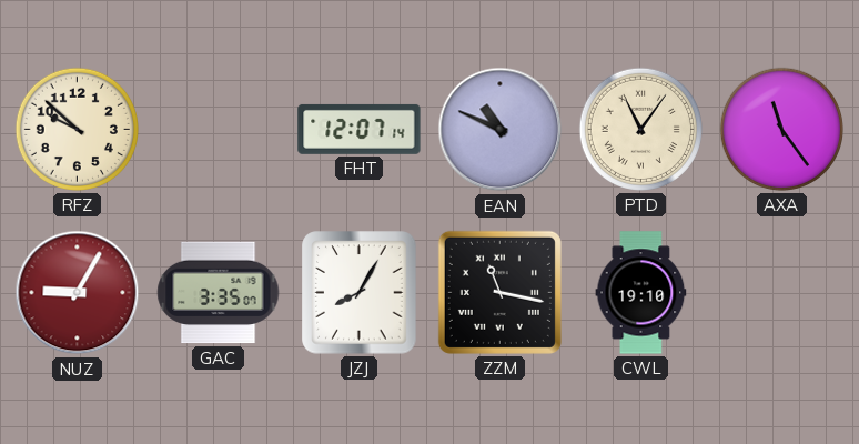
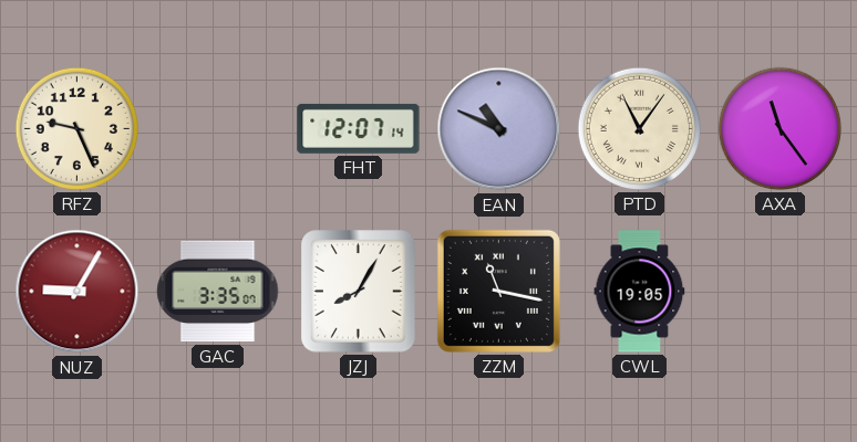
RFZ: 9:52 -> 9:26 (76, 128)
CWL: 19:10 -> 19:05 (640, 292)
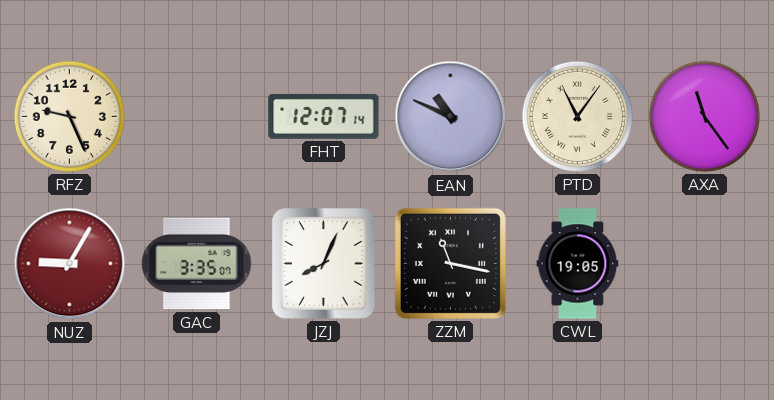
JZJ: 8:05 -> 8:04 (324, 264)
